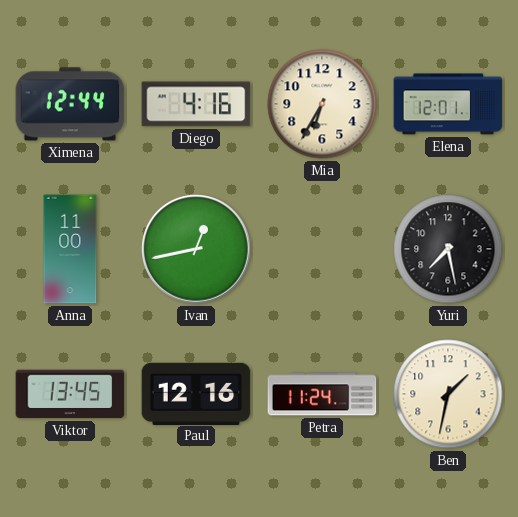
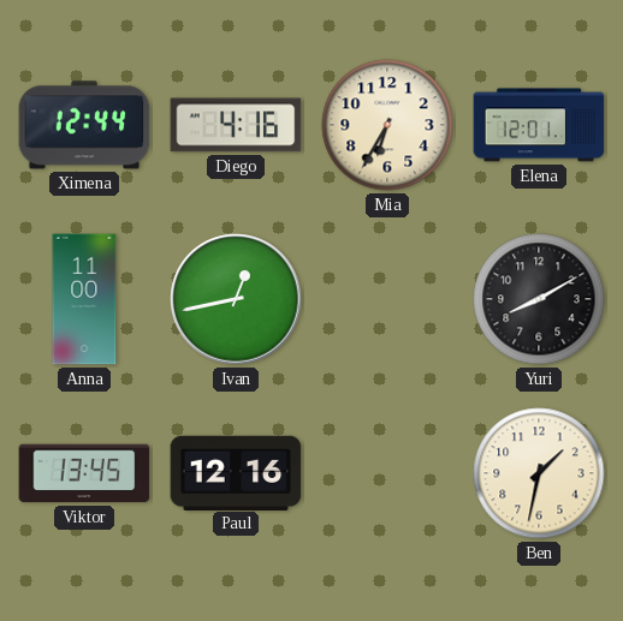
Yuri: 7:28 -> 8:10 (539, 299)
Petra: 11:24 -> none (322, 394)
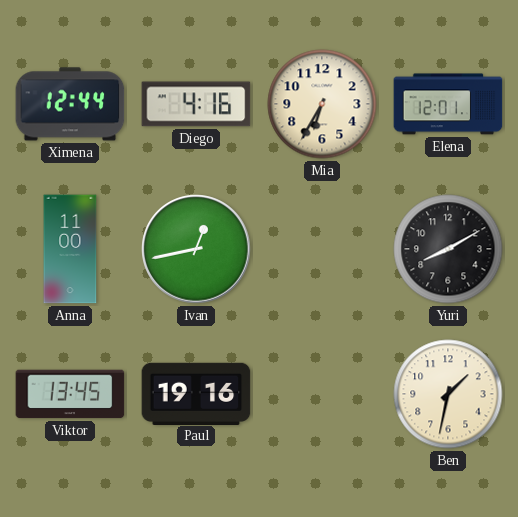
Paul: 12:16 -> 19:16 (196, 393)
